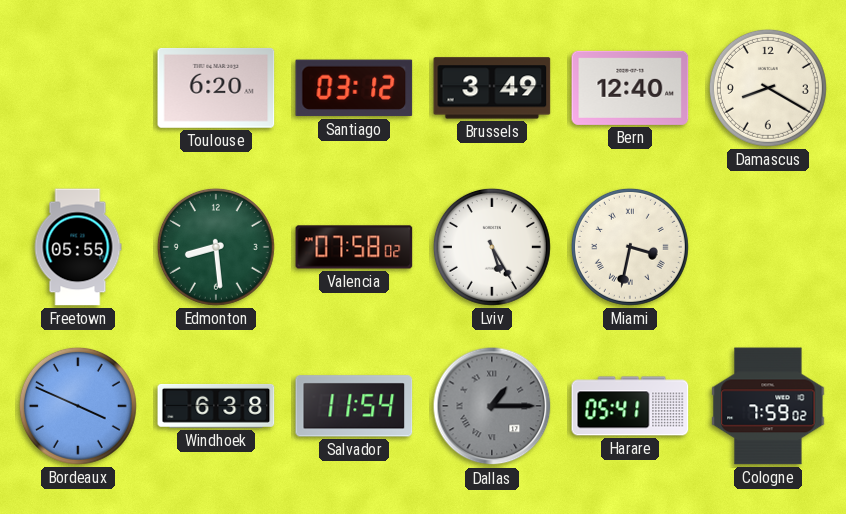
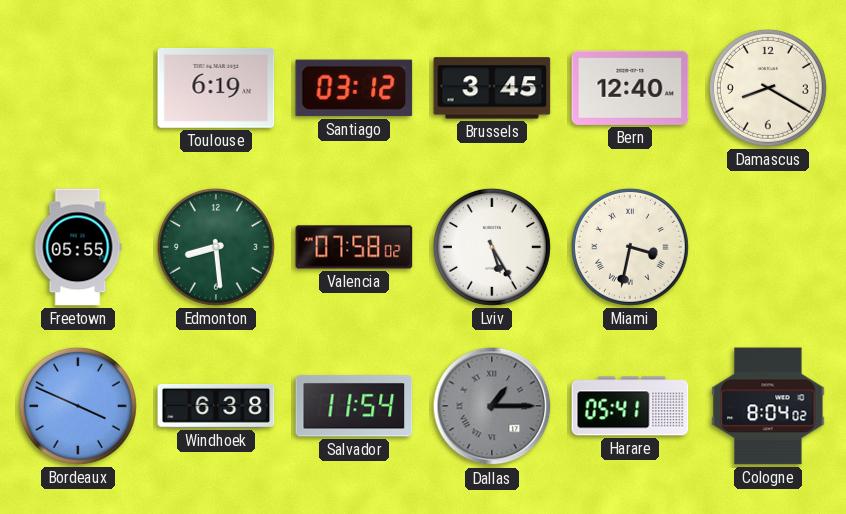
Toulouse: 6:20 -> 6:19 (216, 88)
Brussels: 3:49 -> 3:45 (492, 88)
Cologne: 7:59 -> 8:04 (768, 406)
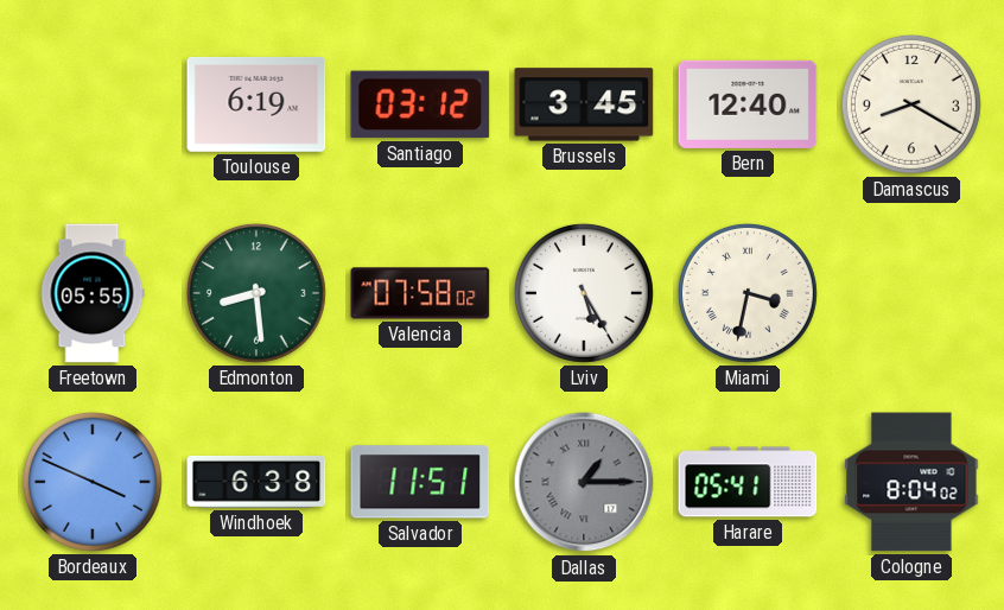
Salvador: 11:54 -> 11:51 (420, 482)
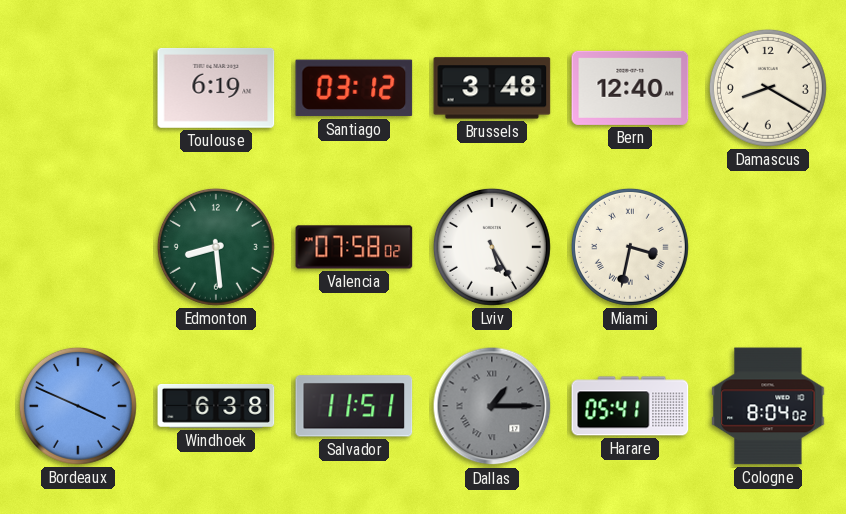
Brussels: 3:45 -> 3:48 (492, 88)
Freetown: 05:55 -> none (93, 293)
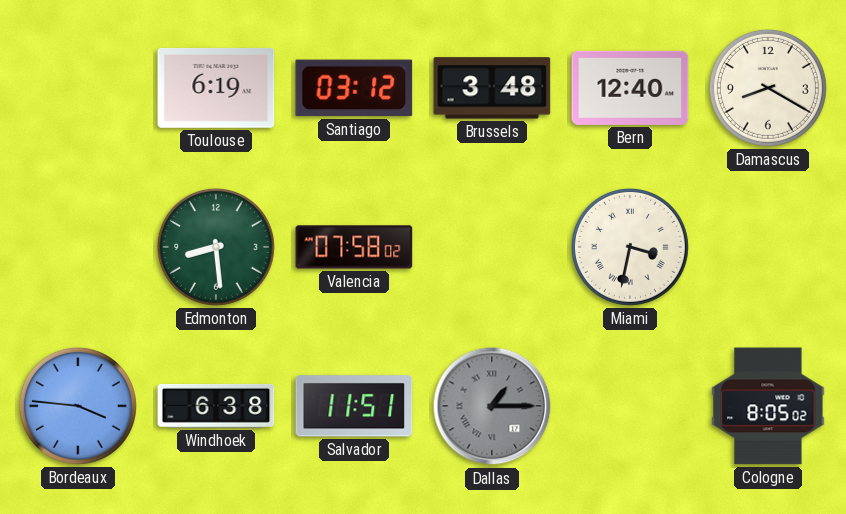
Lviv: 5:25 -> none (492, 247)
Bordeaux: 3:49 -> 3:46 (78, 406)
Harare: 05:41 -> none (630, 406)
Cologne: 8:04 -> 8:05 (768, 406)
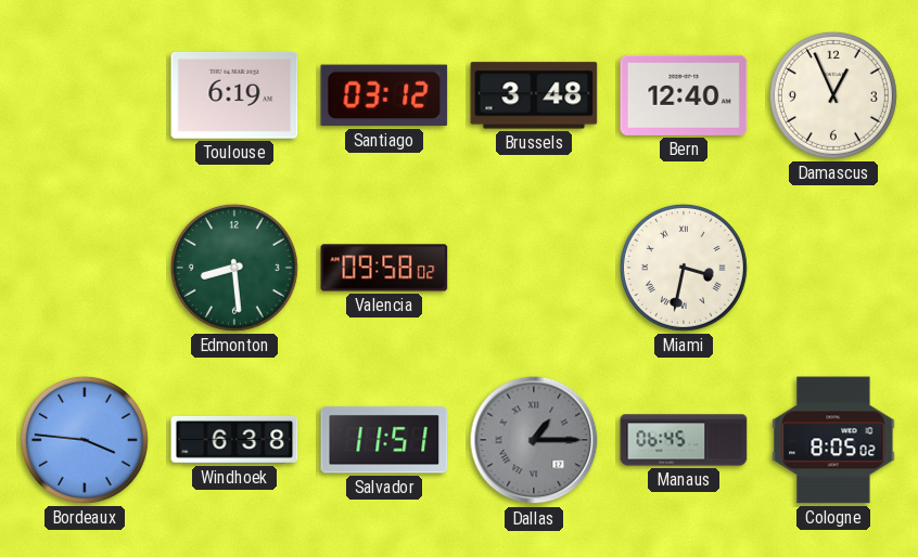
Damascus: 8:20 -> 12:56 (833, 95)
Valencia: 07:58 -> 09:58 (384, 268)
Manaus: none -> 06:45 (684, 440)
